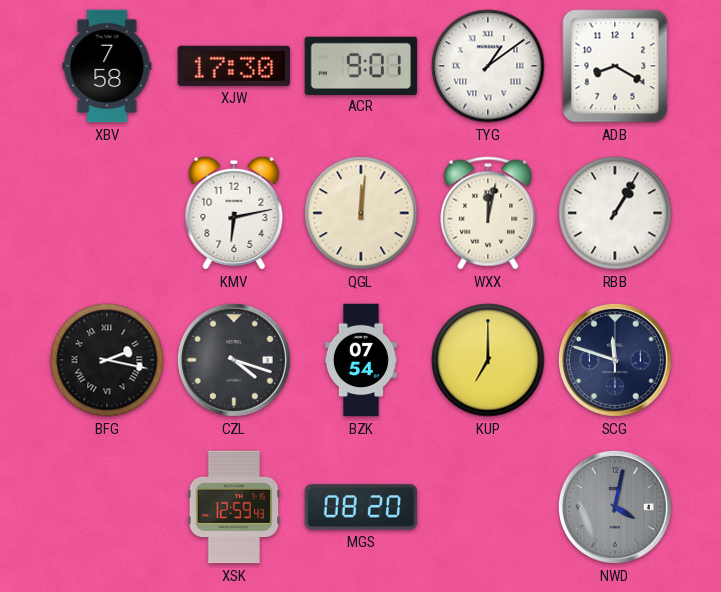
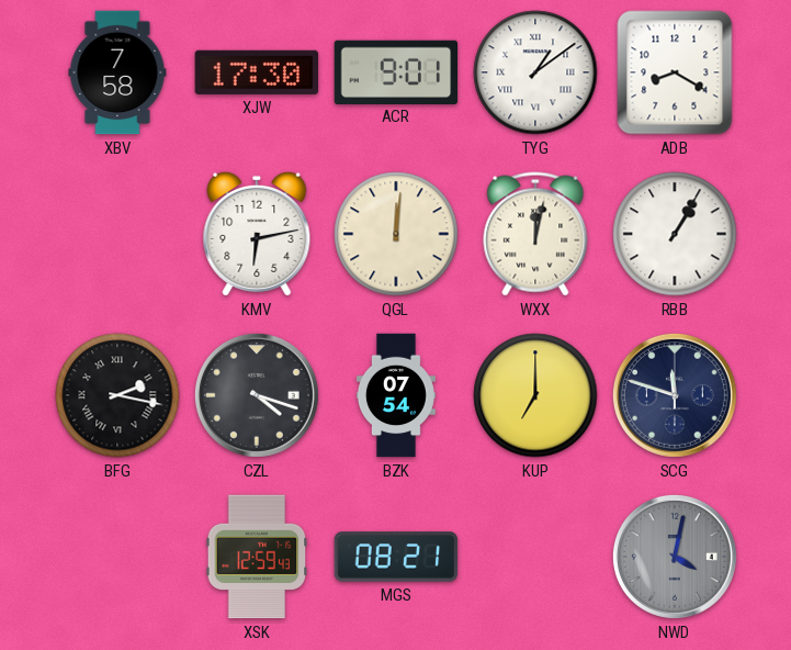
MGS: 08:20 -> 08:21 (396, 557)
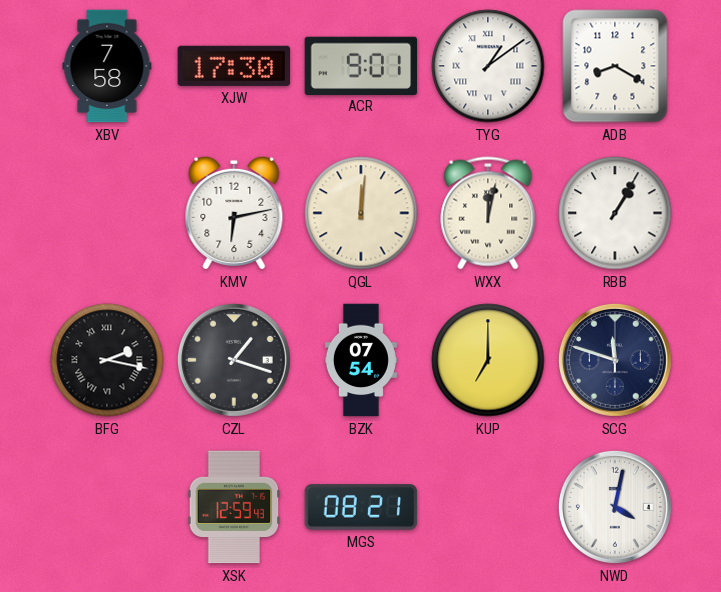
CZL: 4:18 -> 1:18 (234, 360)
NWD dial: grey -> white (615, 507)
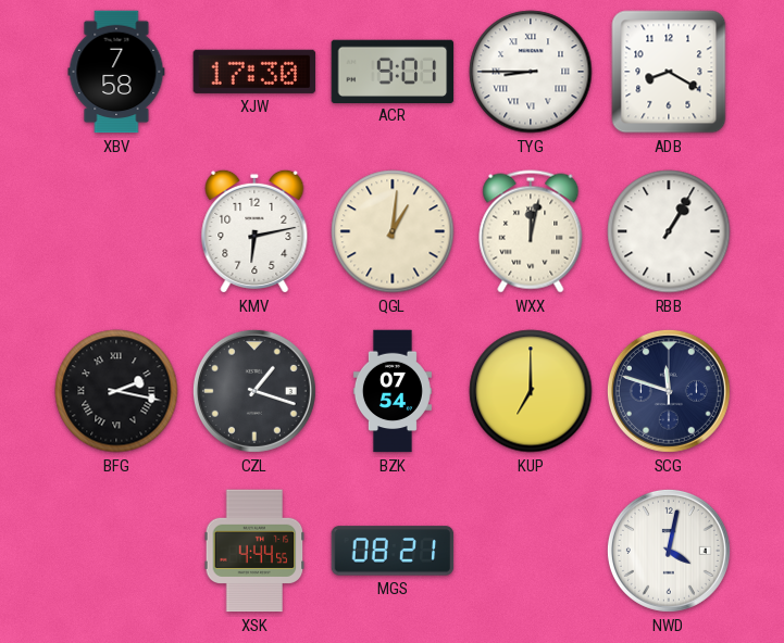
TYG: 1:09 -> 8:45 (531, 72)
QGL: 12:01 -> 1:01 (393, 231)
XSK: 12:59 -> 4:44 (254, 551)
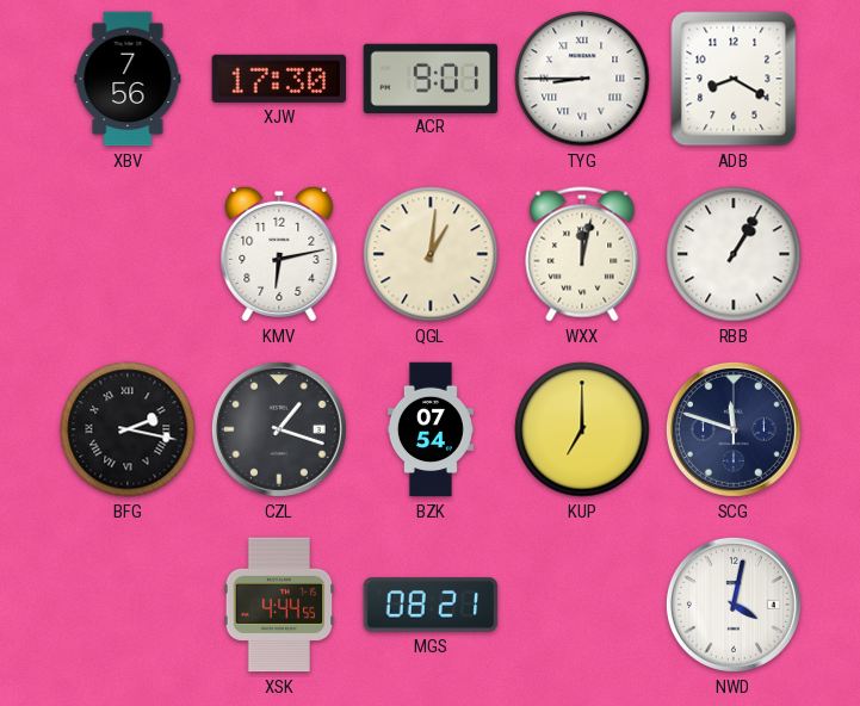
XBV: 7:58 -> 7:56 (128, 79)
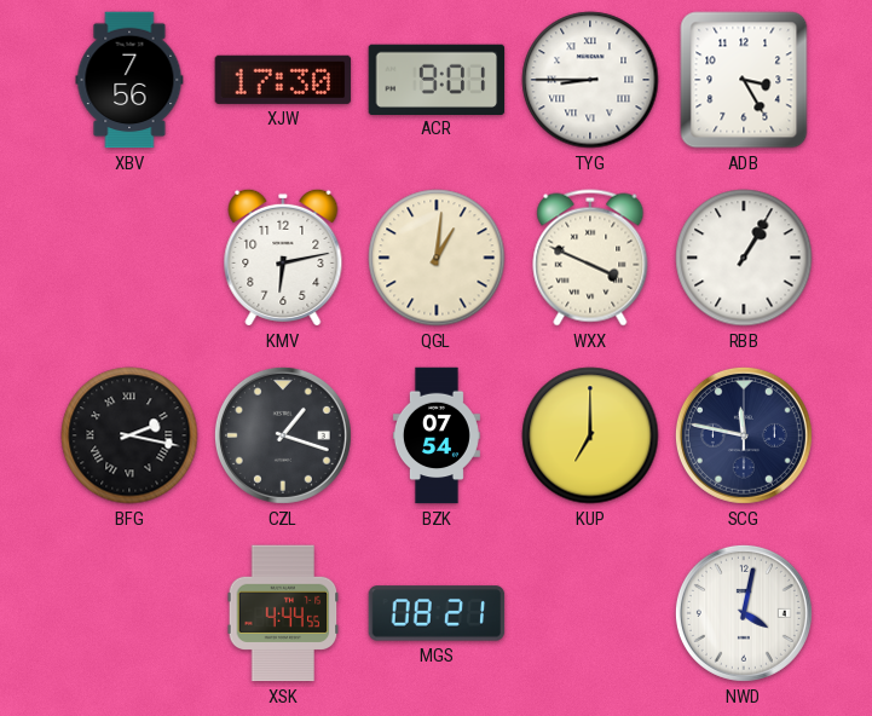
ADB: 8:20 -> 3:25 (744, 80)
WXX: 12:02 -> 3:49 (590, 258)
SCG: 11:48 -> 11:47 (744, 435)
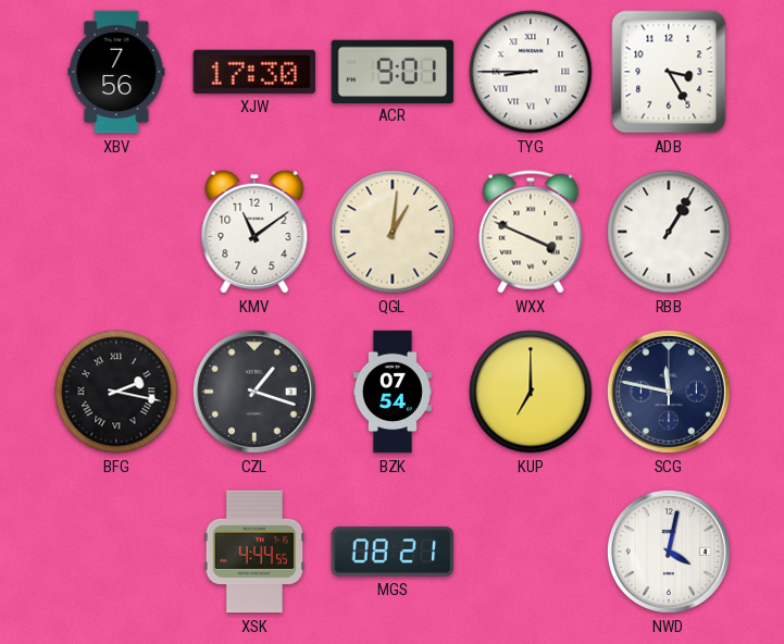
KMV: 6:13 -> 11:09 (254, 232)
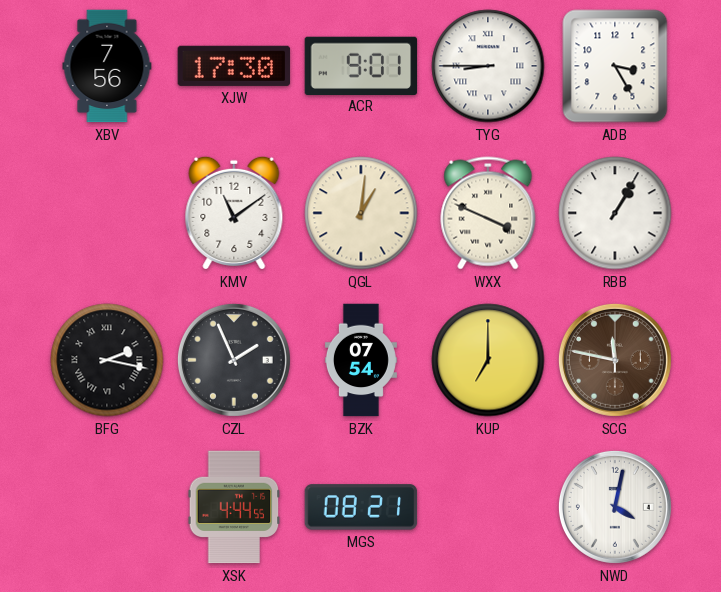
CZL: 1:18 -> 1:56 (234, 360)
SCG dial: navy -> brown (615, 360)
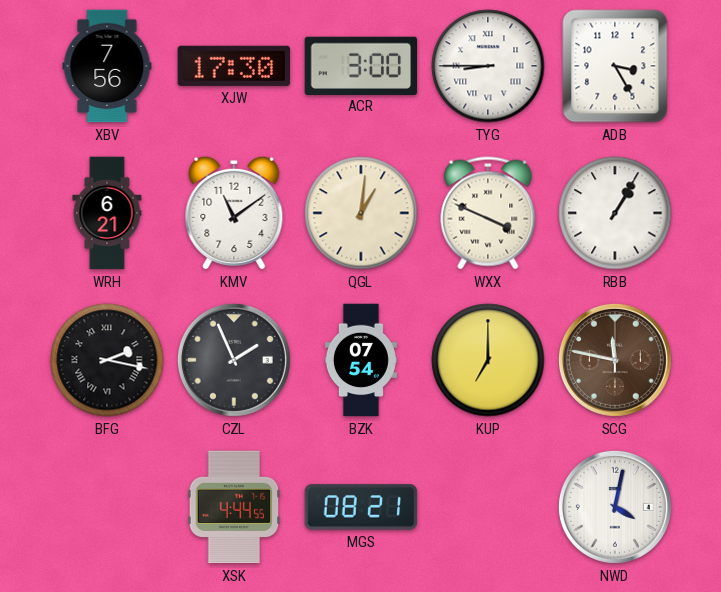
ACR: 9:01 -> 3:00 (361, 65)
WRH: none -> 6:21 (107, 213)
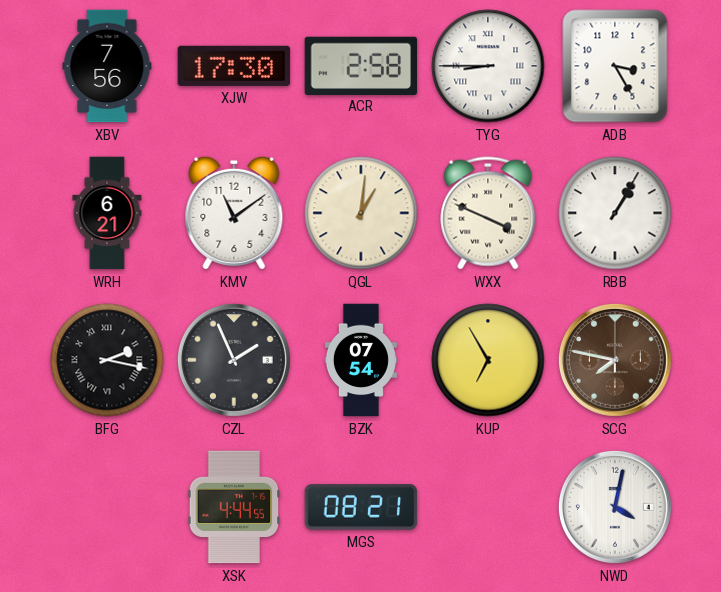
ACR: 3:00 -> 2:58 (361, 65)
KUP: 7:00 -> 6:55 (488, 360)
SCG: 11:47 -> 7:47 (615, 360)
